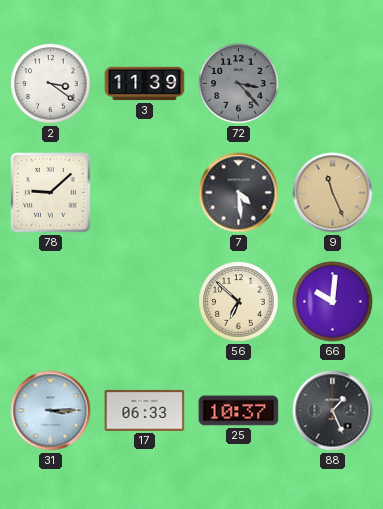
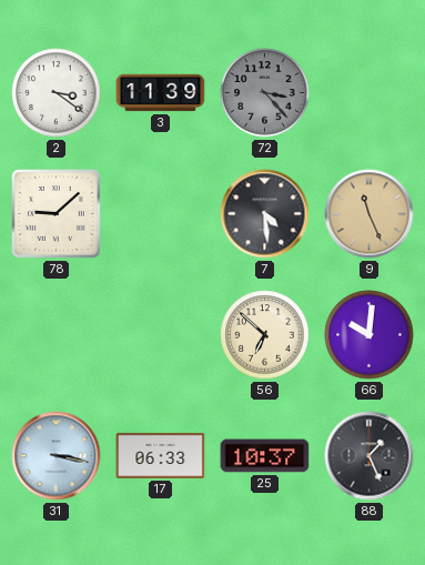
31: 3:15 -> 3:17 (57, 456)
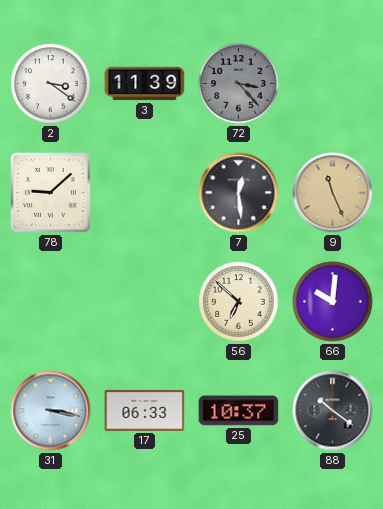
7: 4:29 -> 12:29 (239, 193)
88: 1:26 -> 10:21 (333, 411)
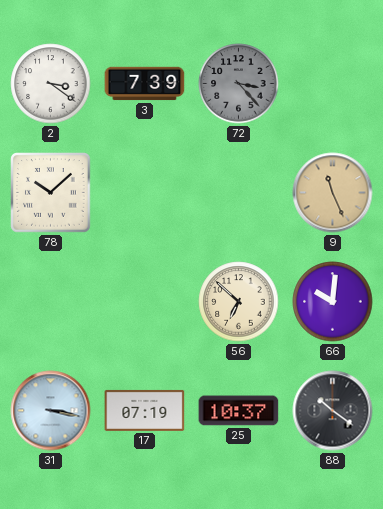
3: 11:39 -> 7:39 (145, 84)
78: 9:08 -> 10:08 (51, 193)
7: 12:29 -> none (239, 193)
17: 06:33 -> 07:19 (145, 410)
